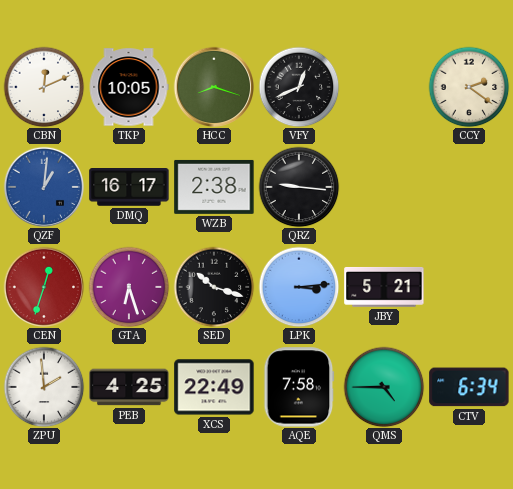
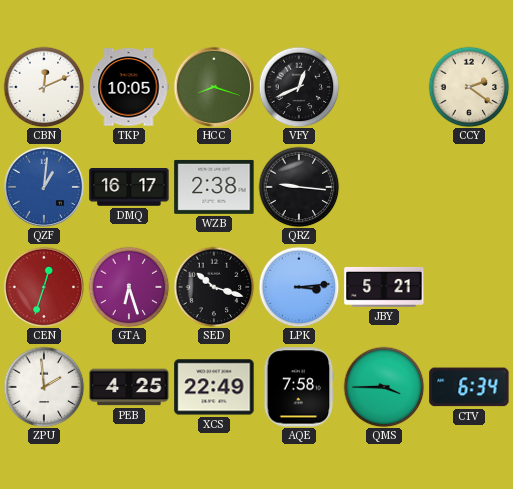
QMS: 4:45 -> 3:45 (384, 387)
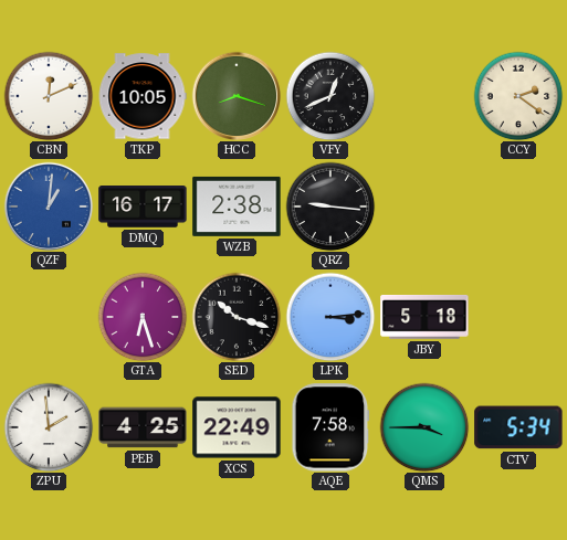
CEN: 12:33 -> none (44, 287)
JBY: 5:21 -> 5:18 (424, 317)
CTV: 6:34 -> 5:34 (518, 427)
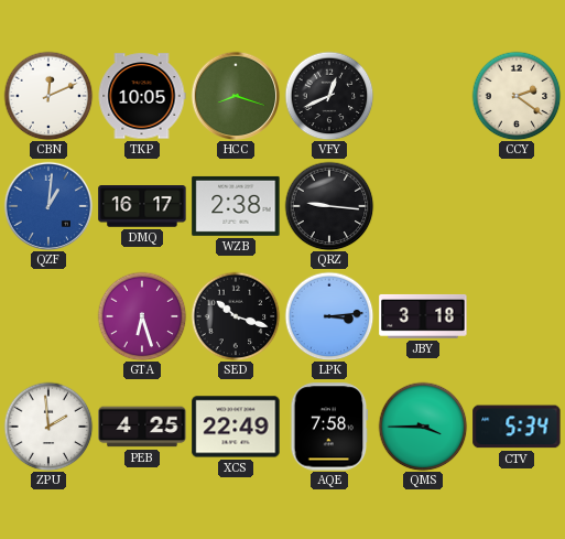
JBY: 5:18 -> 3:18 (423, 316)
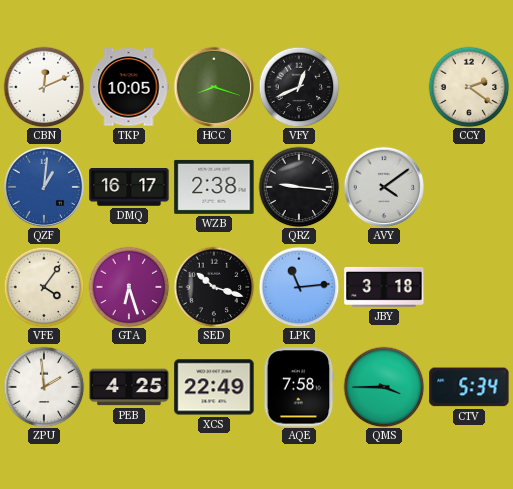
AVY: none -> 4:09 (384, 187)
VFE: none -> 4:06 (44, 287)
LPK: 3:14 -> 11:14 (299, 287)
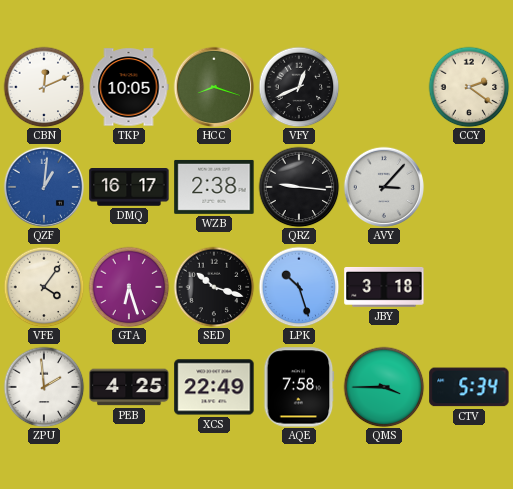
AVY: 4:09 -> 3:07 (384, 187)
LPK: 11:14 -> 10:27 (299, 287)
